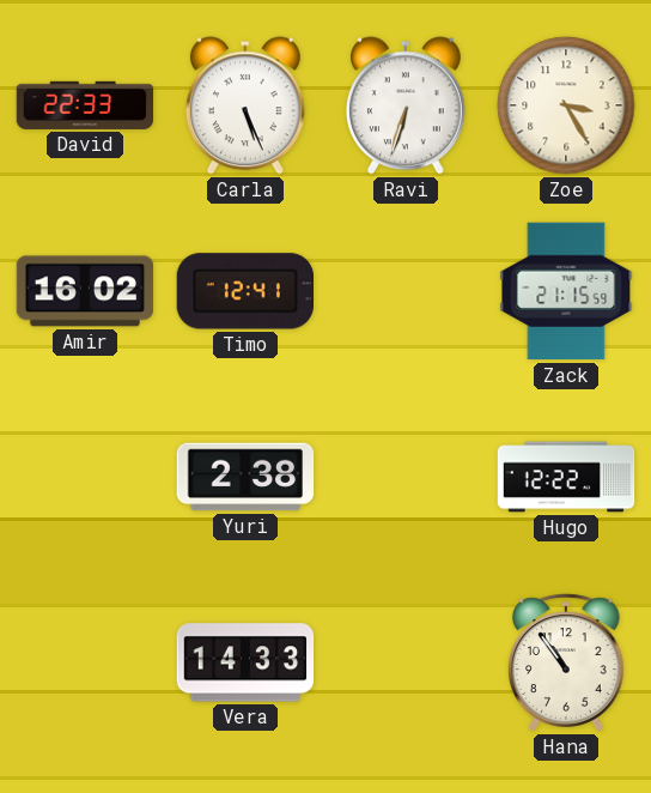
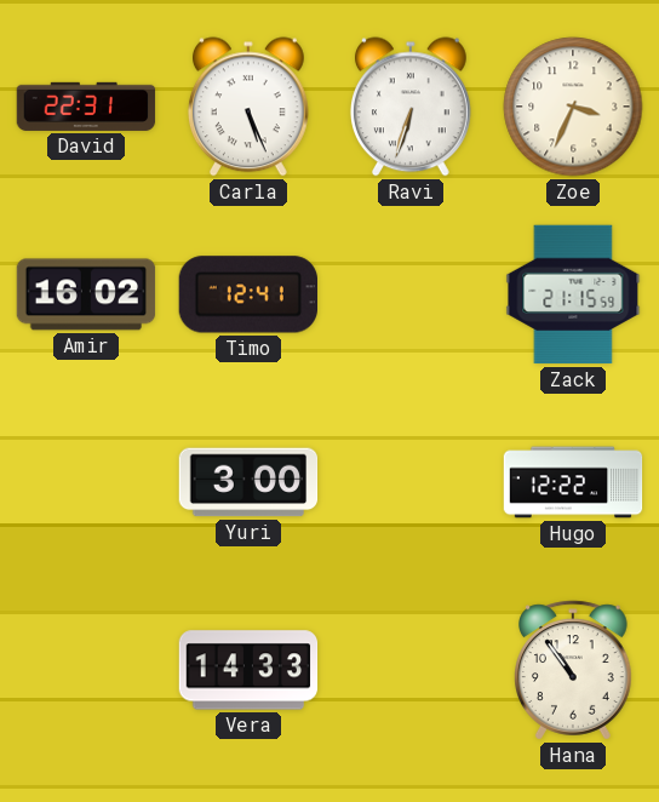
David: 22:33 -> 22:31 (86, 107)
Zoe: 3:25 -> 3:34 (573, 107)
Yuri: 2:38 -> 3:00 (248, 482)
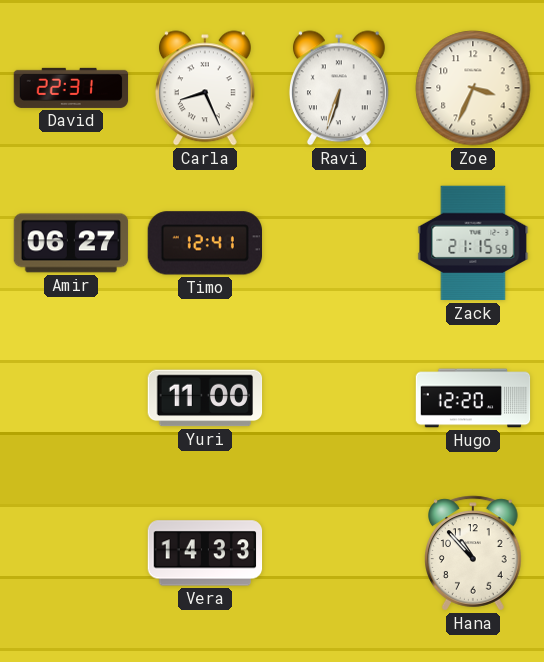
Carla: 5:26 -> 8:26 (205, 88)
Amir: 16:02 -> 06:27 (71, 243)
Yuri: 3:00 -> 11:00 (205, 398)
Hugo: 12:22 -> 12:20 (473, 398)
Hana: 10:54 -> 10:53 (474, 553)
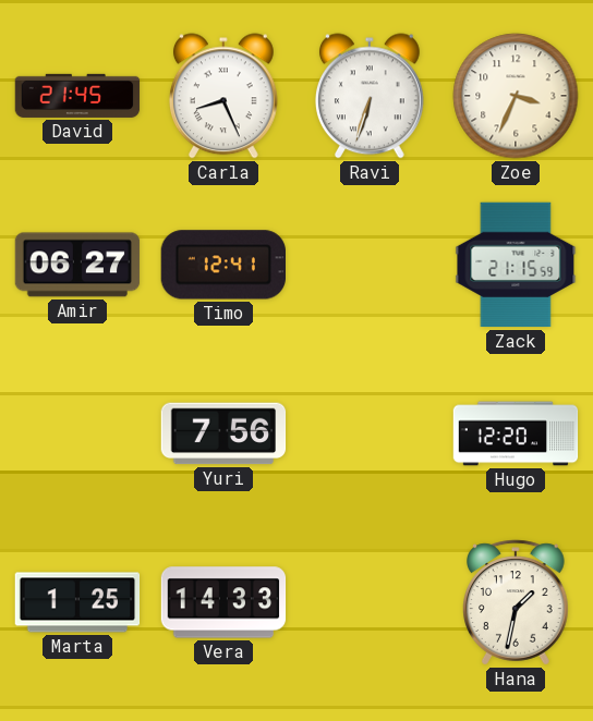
David: 22:31 -> 21:45 (77, 96)
Yuri: 11:00 -> 7:56 (223, 433)
Marta: none -> 1:25 (77, 602)
Hana: 10:53 -> 1:32 (517, 602)
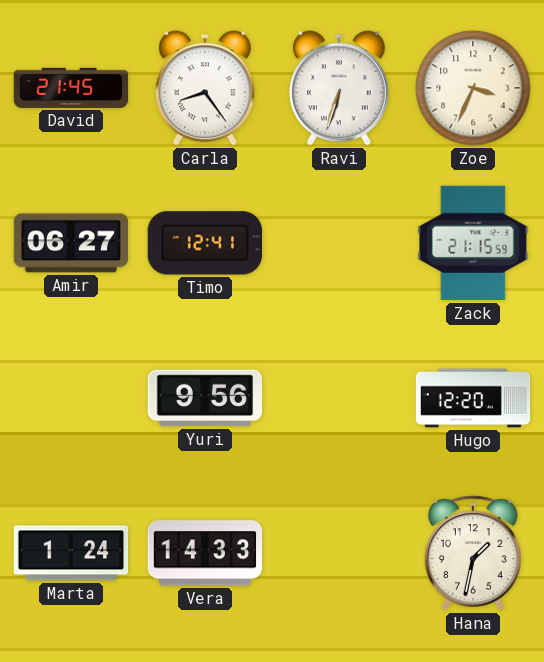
Carla: 8:26 -> 8:24 (205, 88)
Yuri: 7:56 -> 9:56 (205, 398)
Marta: 1:25 -> 1:24 (71, 553)
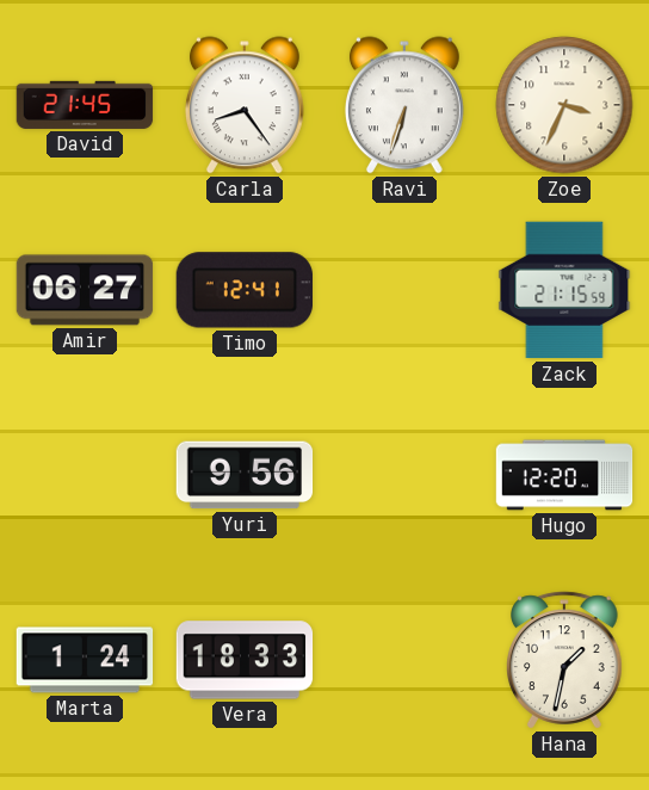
Vera: 14:33 -> 18:33 (245, 660)
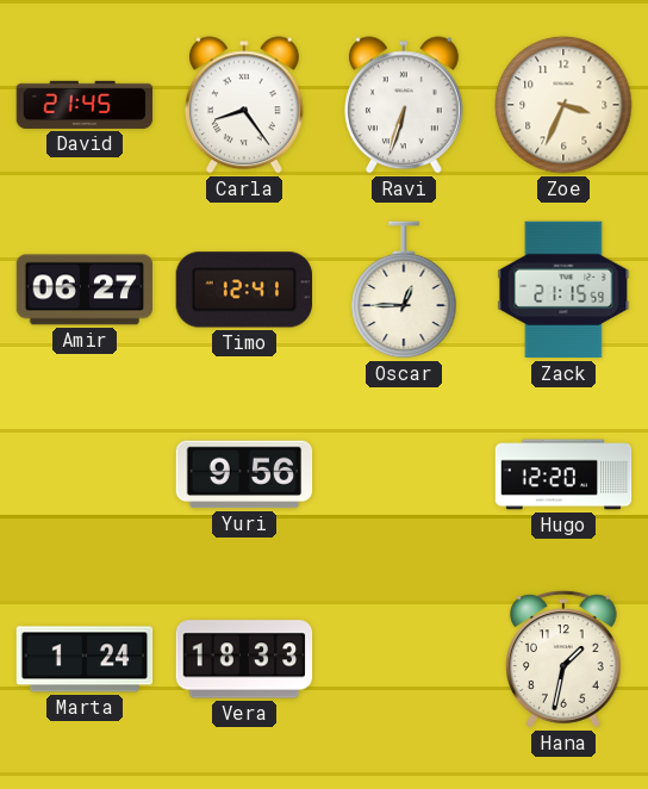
Oscar: none -> 12:45 (404, 290)
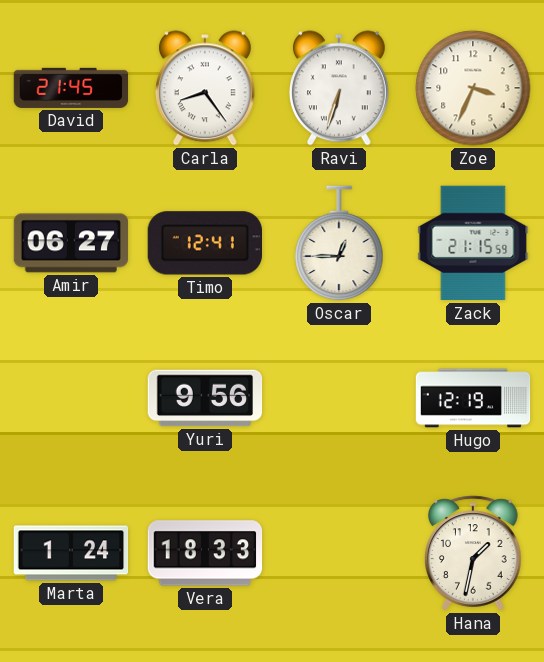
Hugo: 12:20 -> 12:19 (473, 398)
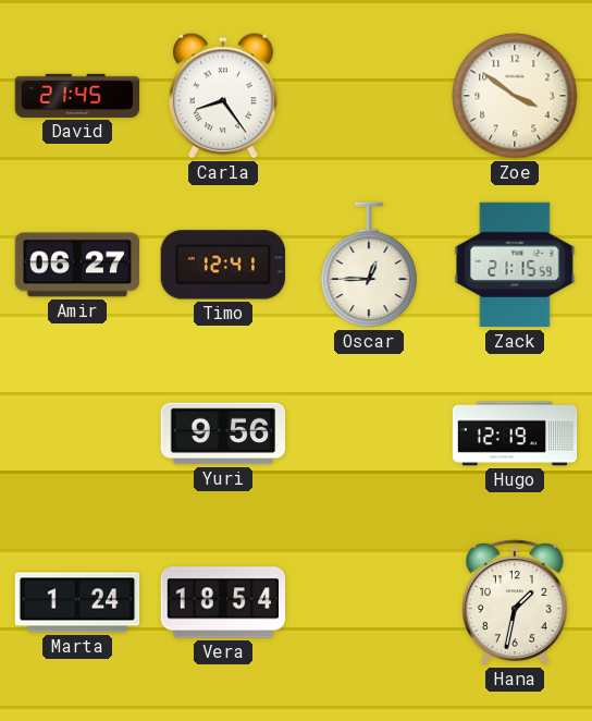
Ravi: 6:33 -> none (339, 88)
Zoe: 3:34 -> 3:51 (515, 96)
Vera: 18:33 -> 18:54 (223, 602)
